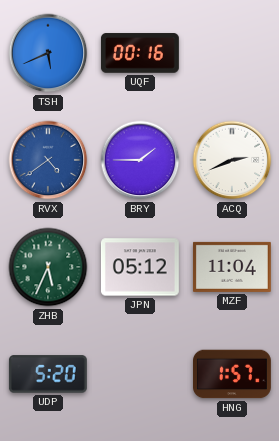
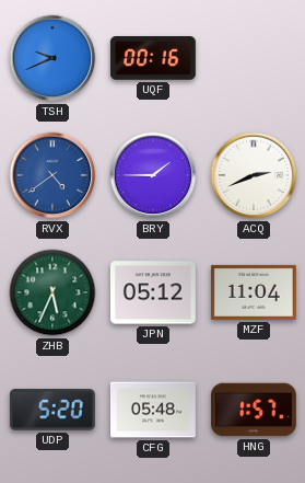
TSH: 5:41 -> 9:41 (52, 58)
CFG: none -> 05:48 (154, 410)
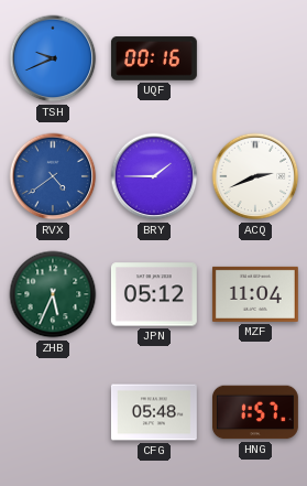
UDP: 5:20 -> none (52, 410)
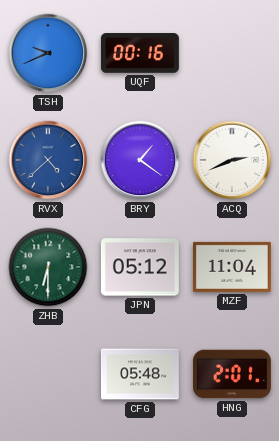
RVX: 4:39 -> 4:38 (48, 160)
BRY: 1:45 -> 1:21 (140, 160)
ZHB: 5:34 -> 6:30 (48, 267)
HNG: 1:57 -> 2:01 (233, 374)
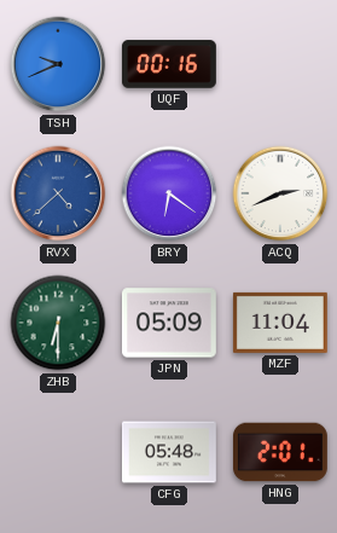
BRY: 1:21 -> 6:21 (169, 193)
JPN: 05:12 -> 05:09 (169, 323)
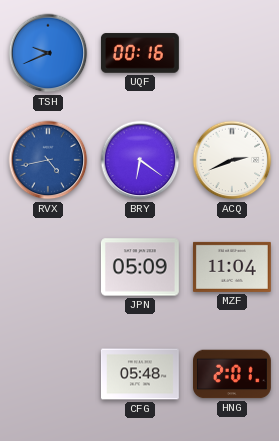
RVX: 4:38 -> 4:43 (48, 160)
ZHB: 6:30 -> none (58, 323)
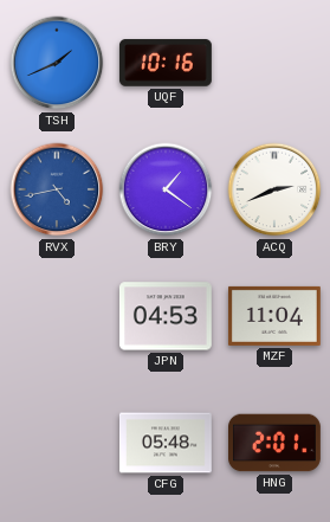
TSH: 9:41 -> 1:41 (57, 63)
UQF: 00:16 -> 10:16 (166, 63)
BRY: 6:21 -> 1:21 (166, 189)
JPN: 05:09 -> 04:53 (166, 316)
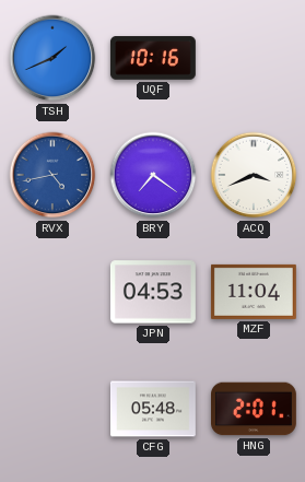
BRY: 1:21 -> 7:21 (153, 175)
ACQ: 2:41 -> 3:41 (254, 175)
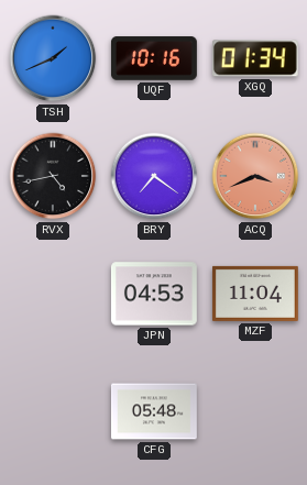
XGQ: none -> 01:34 (255, 58)
RVX dial: blue -> black (53, 176)
ACQ dial: white -> salmon (255, 176)
HNG: 2:01 -> none (255, 409)
